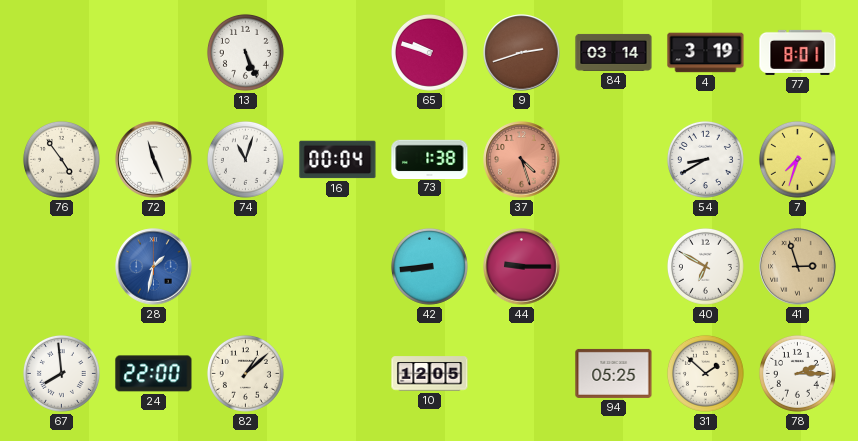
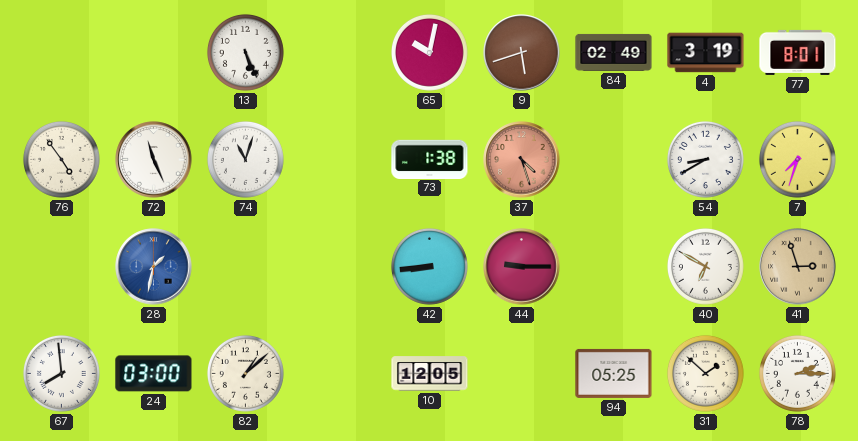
65: 9:48 -> 10:02 (429, 52)
9: 2:42 -> 5:42 (522, 53)
84: 03:14 -> 02:49 (614, 52)
16: 00:04 -> none (338, 160)
24: 22:00 -> 03:00 (154, 374)
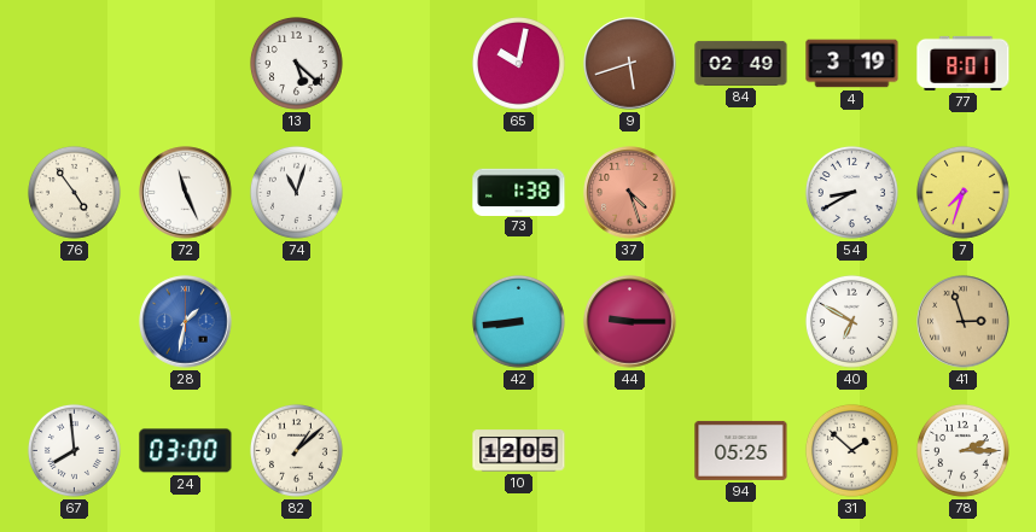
13: 5:26 -> 5:22 (296, 63)
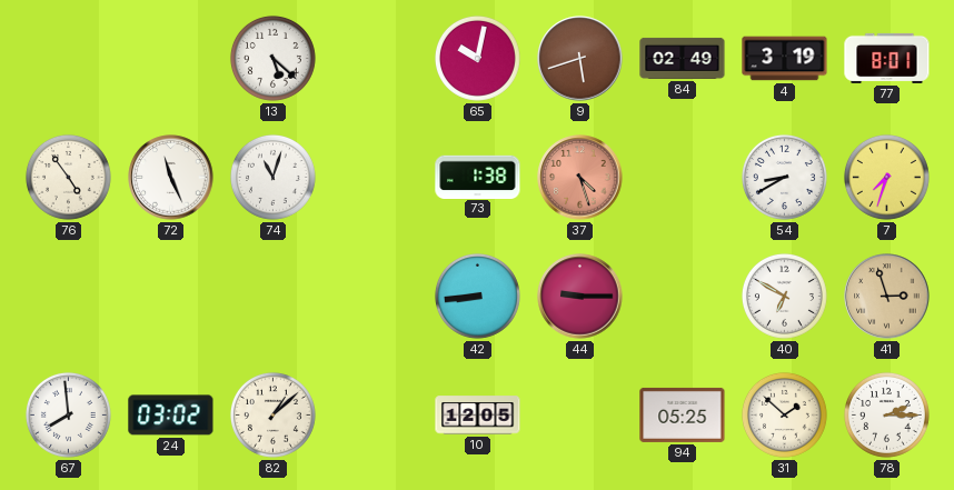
28: 1:32 -> none (186, 322)
24: 03:00 -> 03:02 (171, 416)
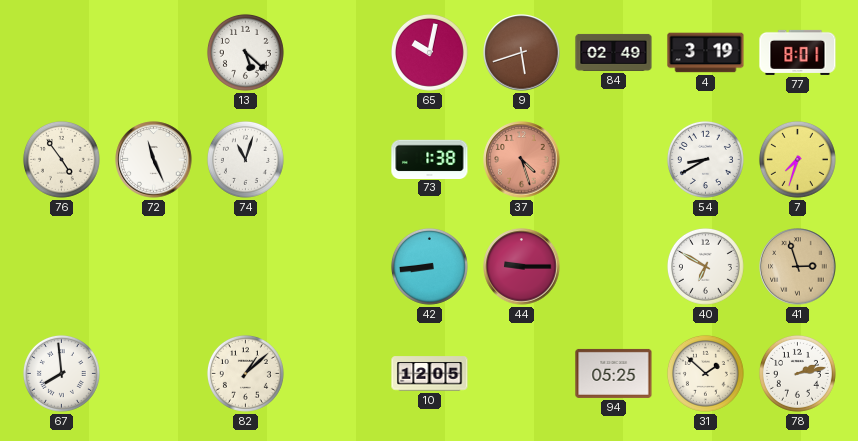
24: 03:02 -> none (171, 416)
78: 2:15 -> 2:13 (797, 373)
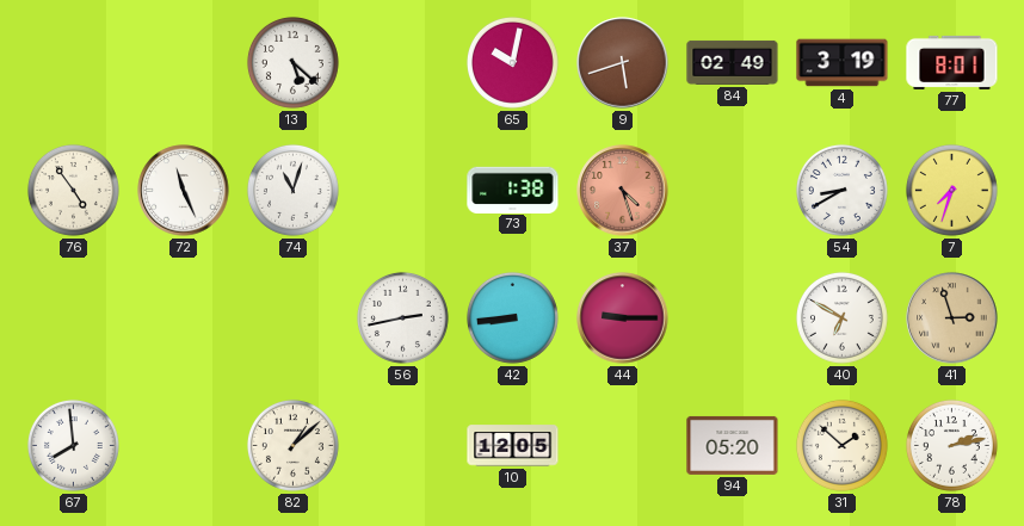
56: none -> 2:43 (402, 317)
94: 05:25 -> 05:20 (733, 445)
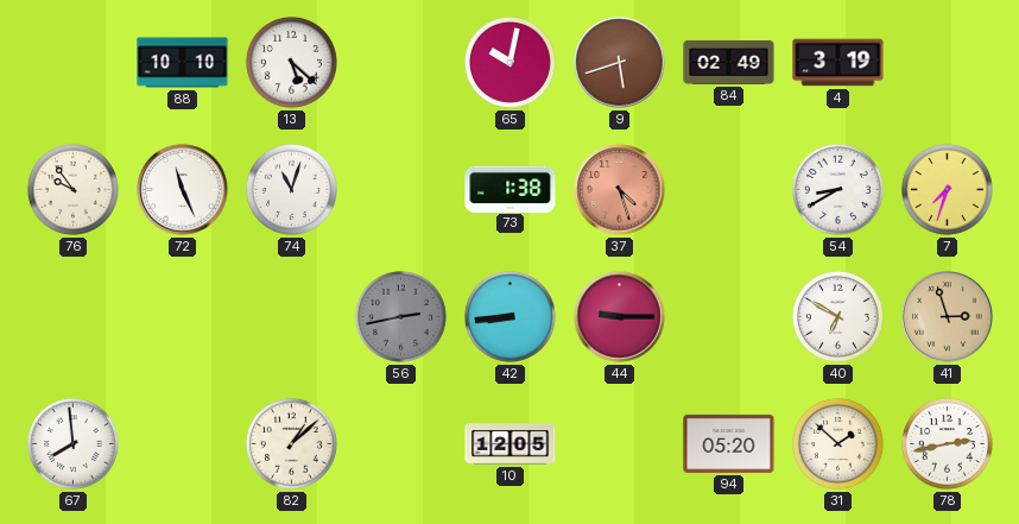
88: none -> 10:10 (183, 63)
77: 8:01 -> none (952, 62)
76: 4:54 -> 9:54 (72, 189)
56 dial: white -> grey (400, 316)
78: 2:13 -> 2:43 (947, 443)
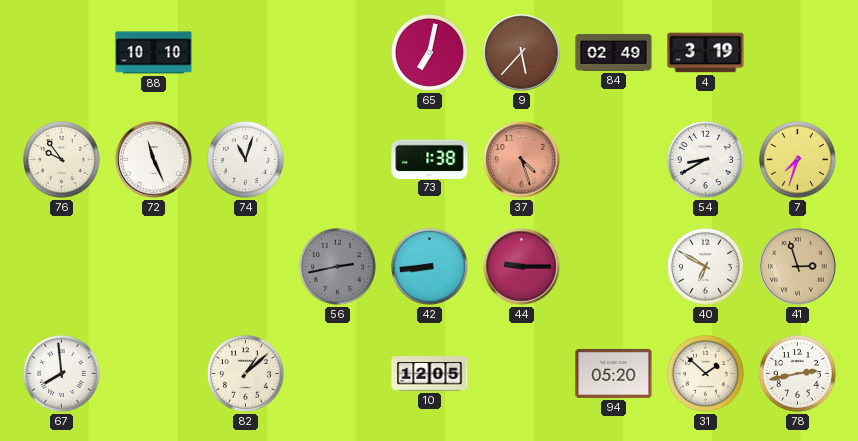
13: 5:22 -> none (291, 62)
65: 10:02 -> 7:02 (429, 52)
9: 5:42 -> 5:37 (522, 53)
